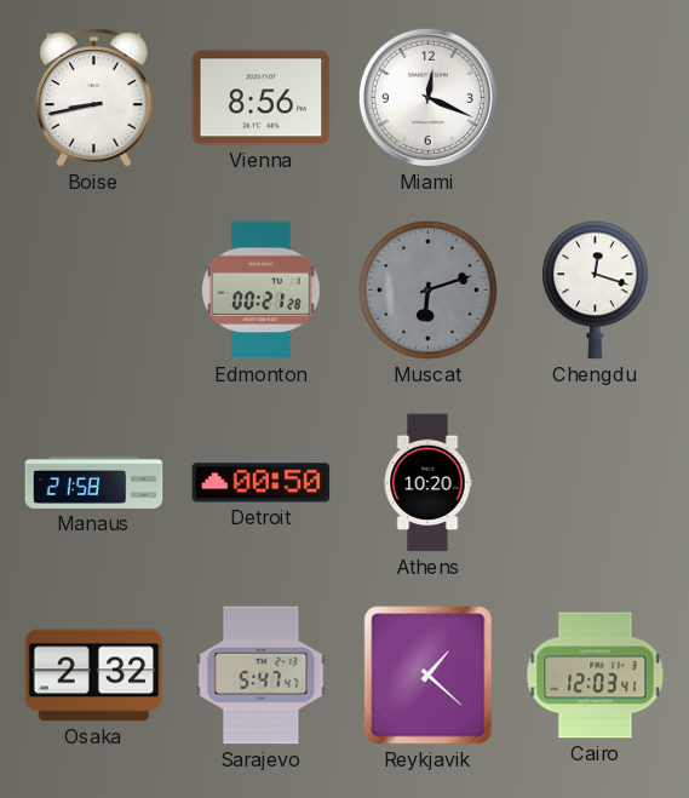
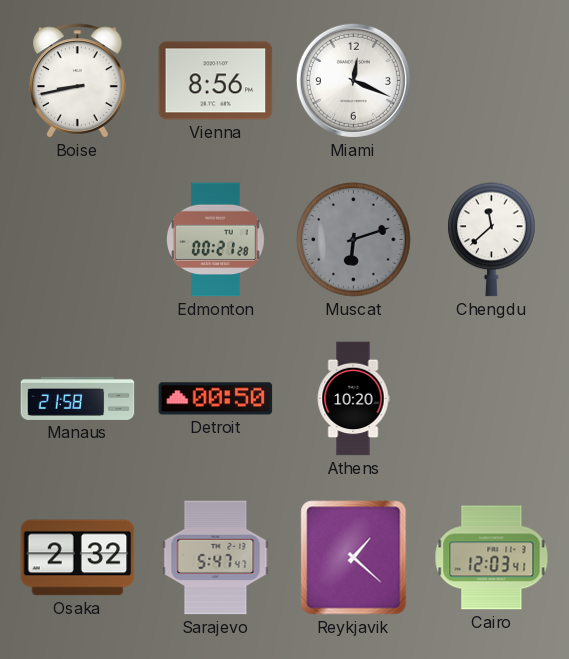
Chengdu: 12:18 -> 11:38 (492, 240)
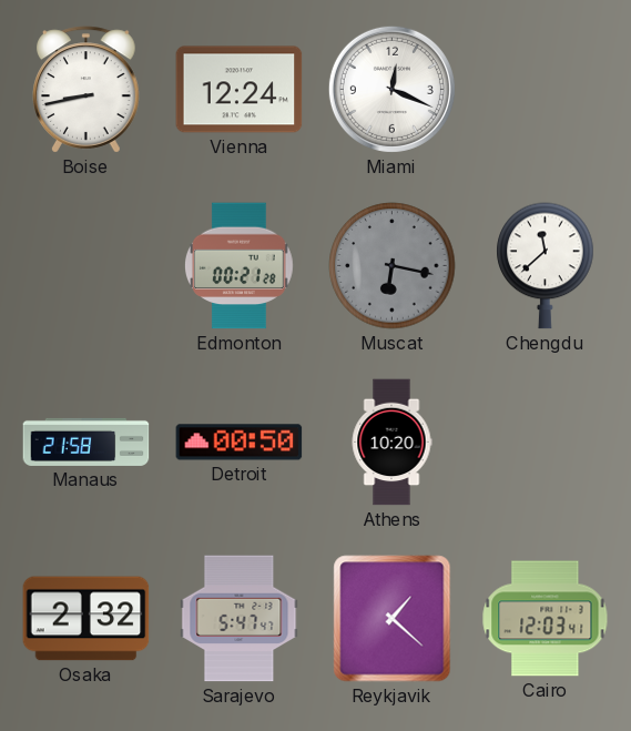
Vienna: 8:56 -> 12:24 (240, 90)
Muscat: 6:12 -> 6:17 (393, 266)
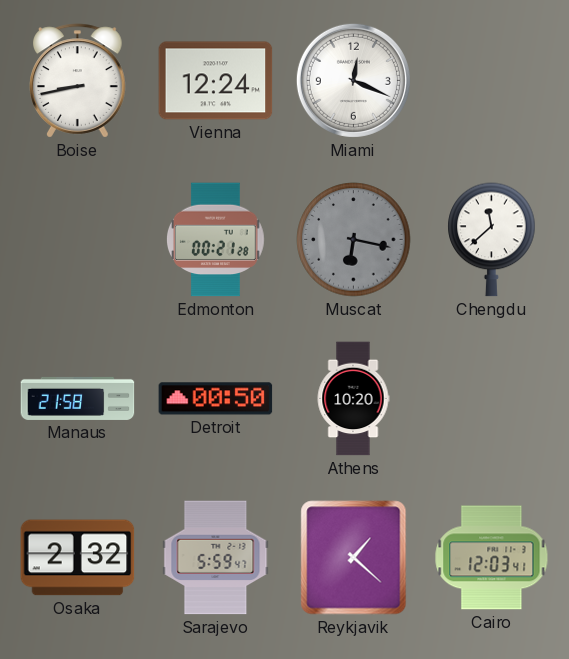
Sarajevo: 5:47 -> 5:59 (216, 558)
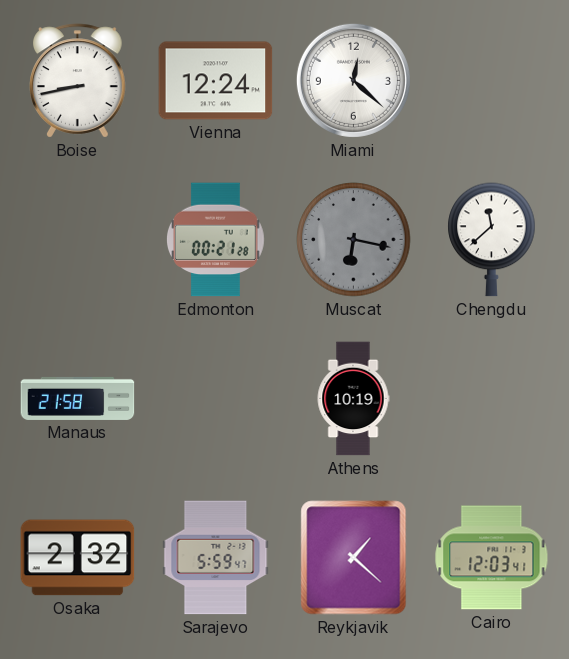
Miami: 12:19 -> 12:22 (353, 80)
Detroit: 00:50 -> none (216, 399)
Athens: 10:20 -> 10:19 (353, 399)
